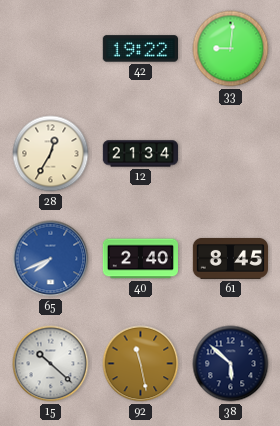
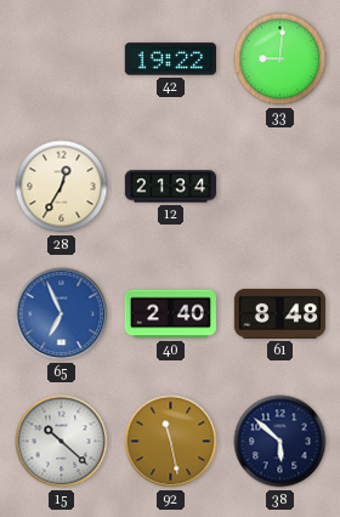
65: 7:41 -> 6:56 (62, 314)
61: 8:45 -> 8:48 (279, 313)
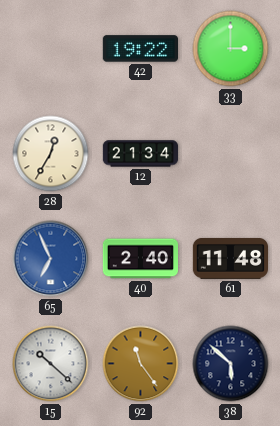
33: 9:01 -> 3:00 (231, 49)
61: 8:48 -> 11:48 (230, 258)
92: 11:28 -> 11:24 (141, 364)
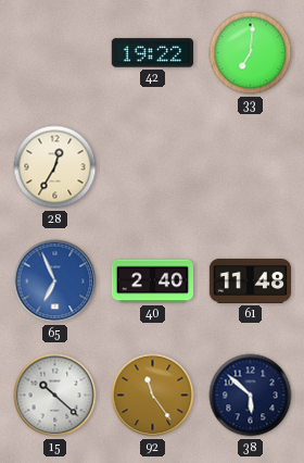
33: 3:00 -> 7:01 (251, 53)
12: 21:34 -> none (141, 154)
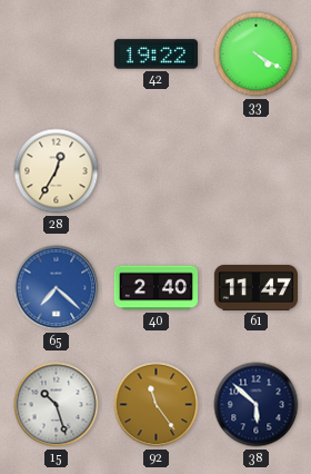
33: 7:01 -> 4:20 (257, 55)
65: 6:56 -> 7:22 (57, 288)
61: 11:48 -> 11:47 (255, 287)
15: 10:22 -> 10:27 (57, 405)
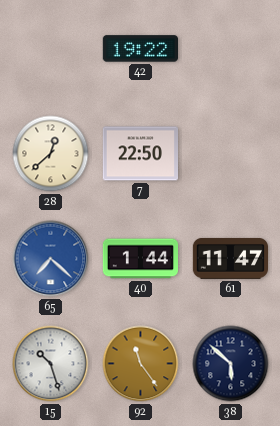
33: 4:20 -> none (257, 55)
28: 12:35 -> 12:38 (51, 154)
7: none -> 22:50 (140, 154)
40: 2:40 -> 1:44 (140, 259)
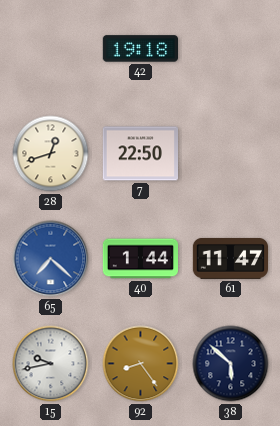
42: 19:22 -> 19:18 (140, 49)
28: 12:38 -> 12:42 (51, 154)
15: 10:27 -> 9:43 (51, 364)
92: 11:24 -> 8:24 (141, 364)
